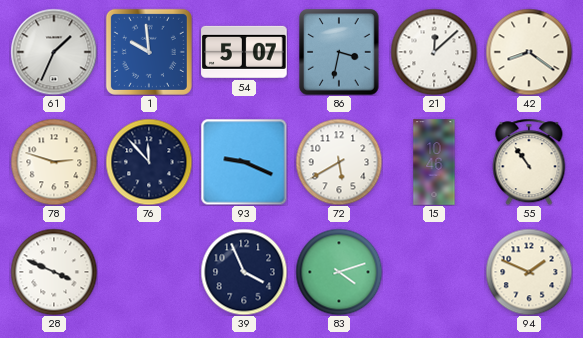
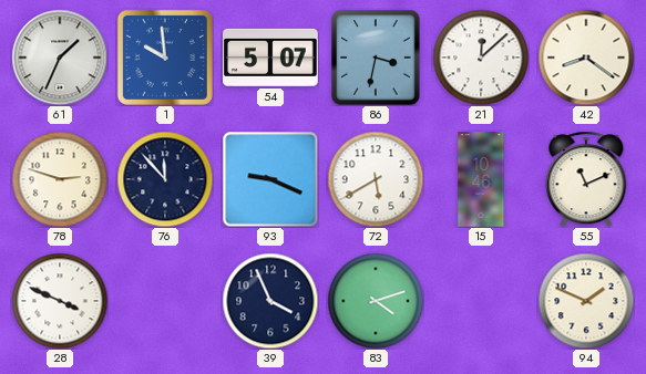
55: 10:54 -> 11:11 (586, 179)
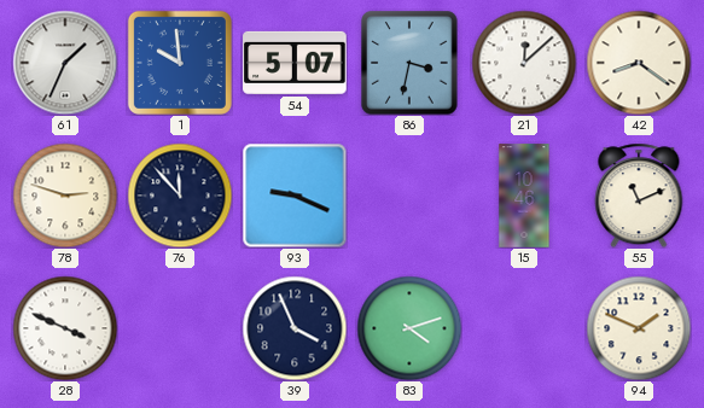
72: 5:40 -> none (376, 179)
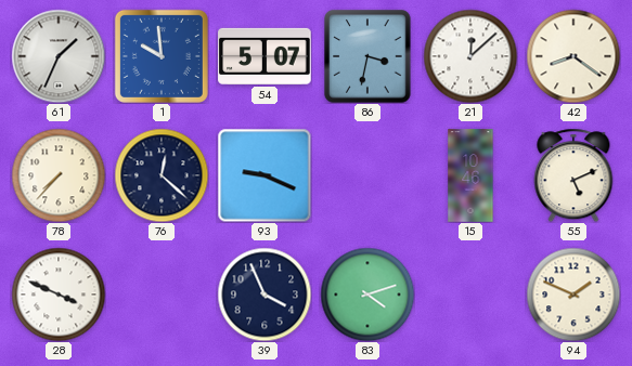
78: 2:48 -> 7:37 (59, 175)
76: 11:53 -> 12:22 (162, 175)
55: 11:11 -> 5:11 (573, 175)
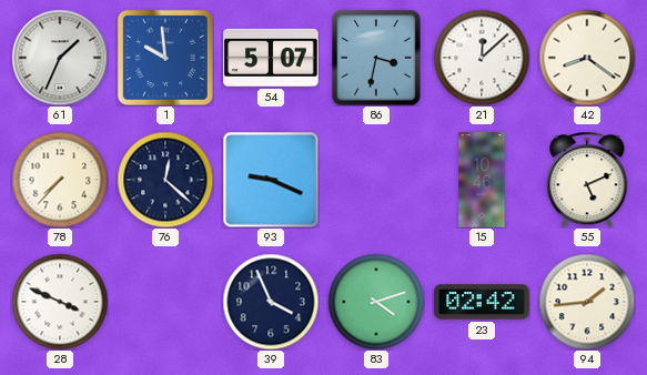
23: none -> 02:42 (482, 302)
94: 1:49 -> 1:44 (587, 302)
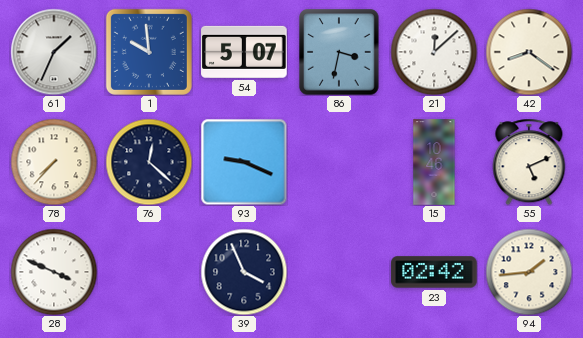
83: 4:12 -> none (376, 302)
